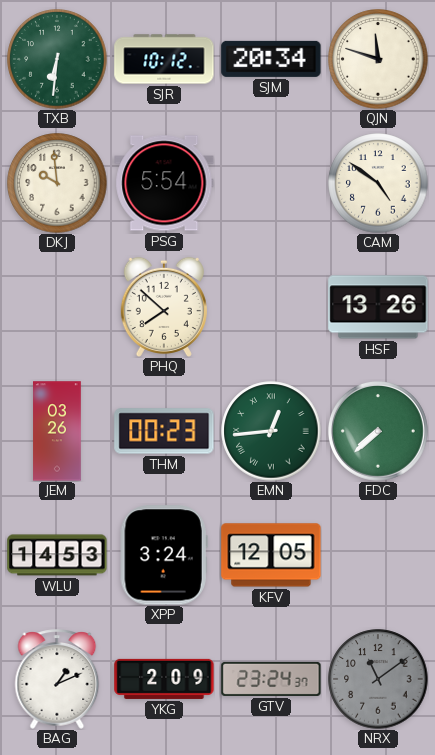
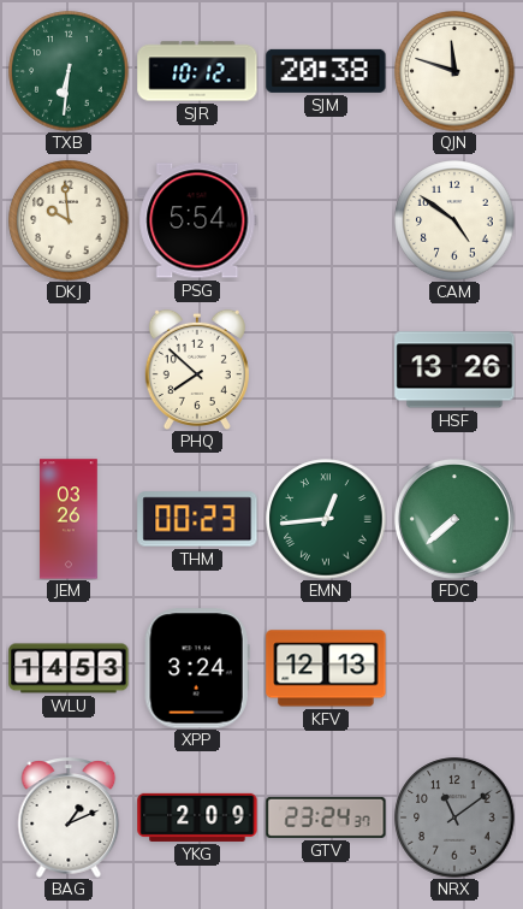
SJM: 20:34 -> 20:38 (326, 71)
KFV: 12:05 -> 12:13 (326, 668)
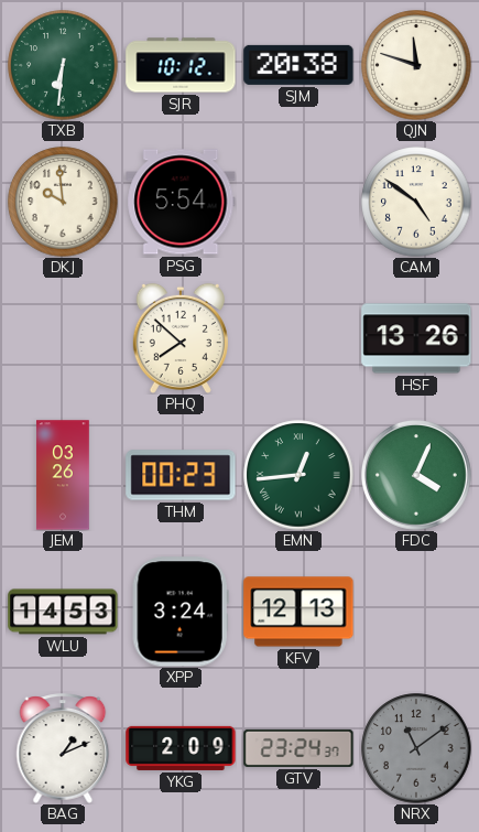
FDC: 7:38 -> 4:04 (416, 475)
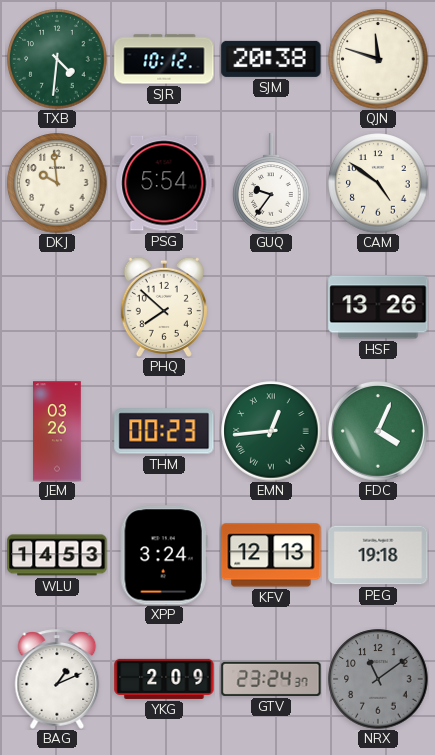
TXB: 6:31 -> 4:31 (57, 59)
GUQ: none -> 9:36 (271, 183)
PEG: none -> 19:18 (378, 555)
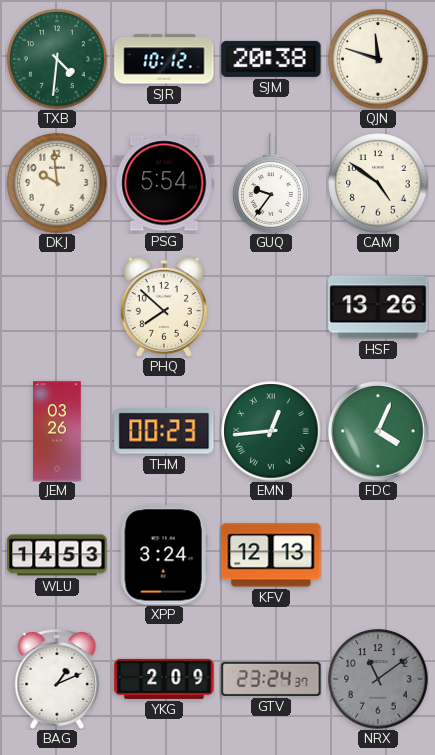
PEG: 19:18 -> none (378, 555)
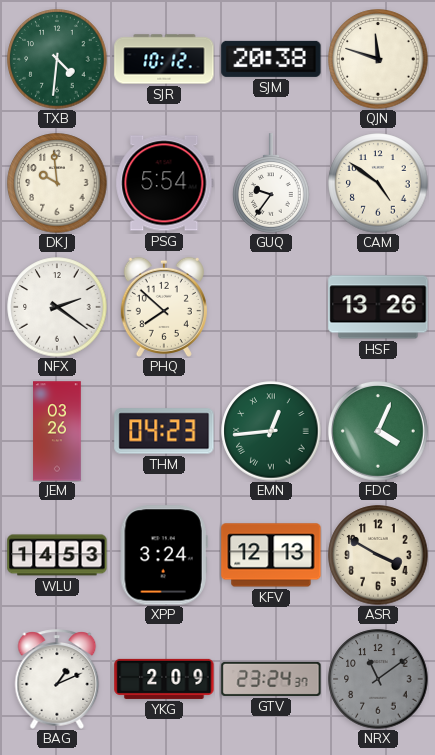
NFX: none -> 2:21 (57, 307)
THM: 00:23 -> 04:23 (164, 431)
ASR: none -> 3:50 (378, 555)
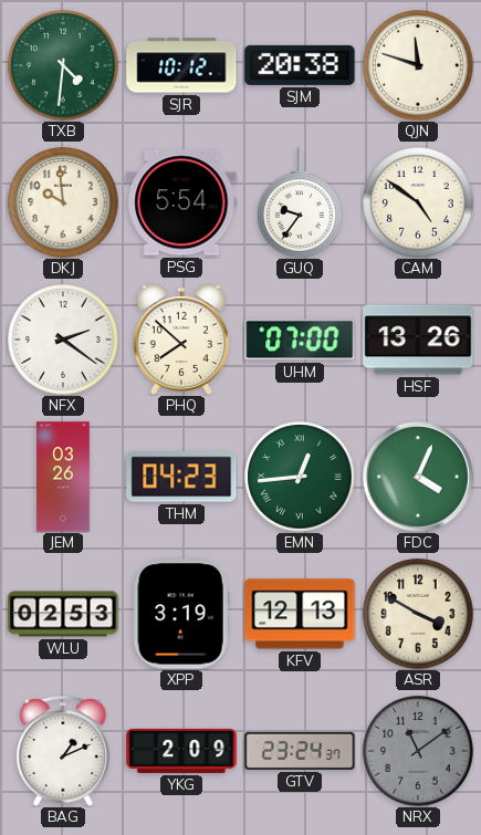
UHM: none -> 07:00 (300, 340)
WLU: 14:53 -> 02:53 (63, 614)
XPP: 3:24 -> 3:19 (181, 614)
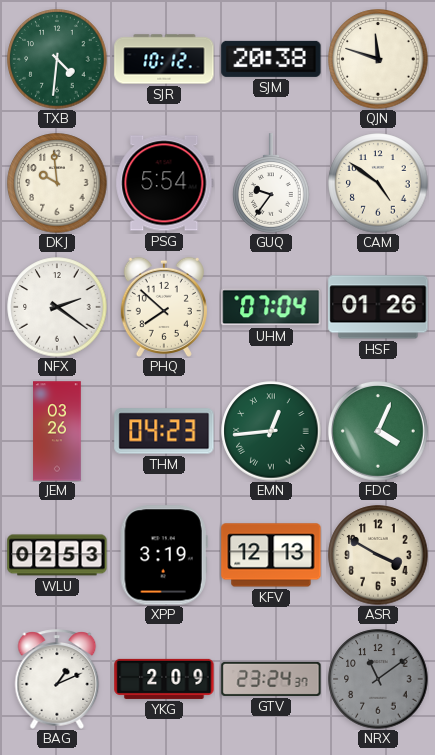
UHM: 07:00 -> 07:04 (271, 307)
HSF: 13:26 -> 01:26 (378, 307)
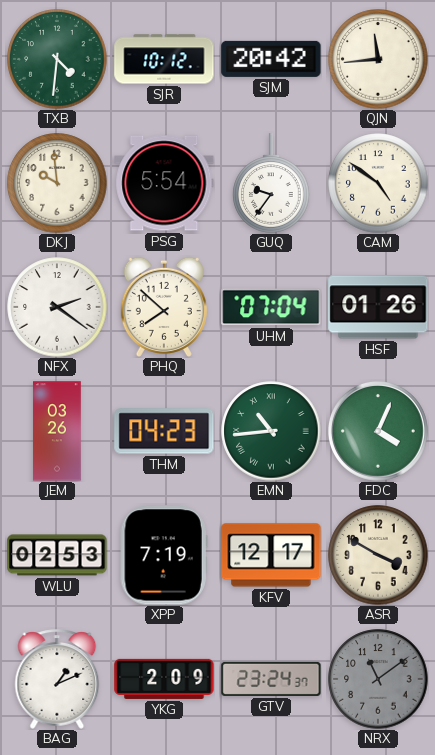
SJM: 20:38 -> 20:42 (271, 59)
QJN: 11:48 -> 11:44 (378, 59)
EMN: 12:44 -> 10:44 (271, 431)
XPP: 3:19 -> 7:19 (164, 555)
KFV: 12:13 -> 12:17 (271, 555)
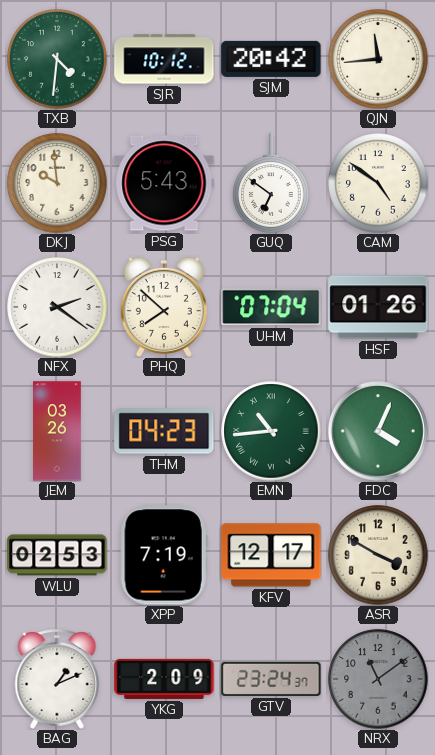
PSG: 5:54 -> 5:43 (164, 183)
GUQ: 9:36 -> 6:51 (271, 183)
